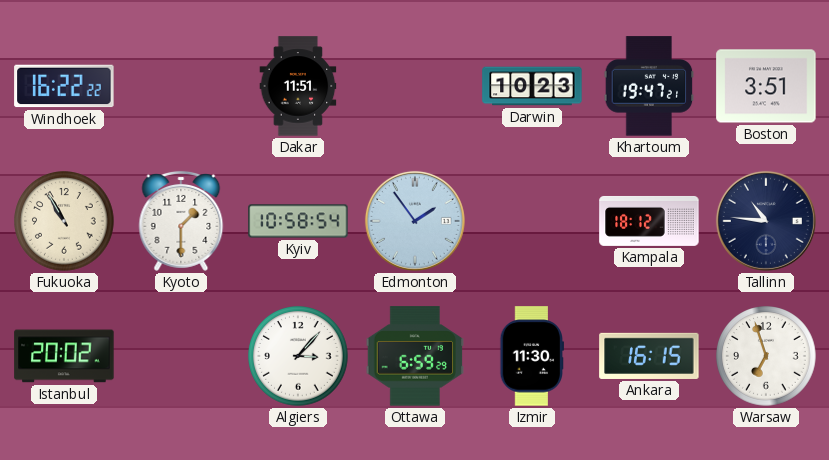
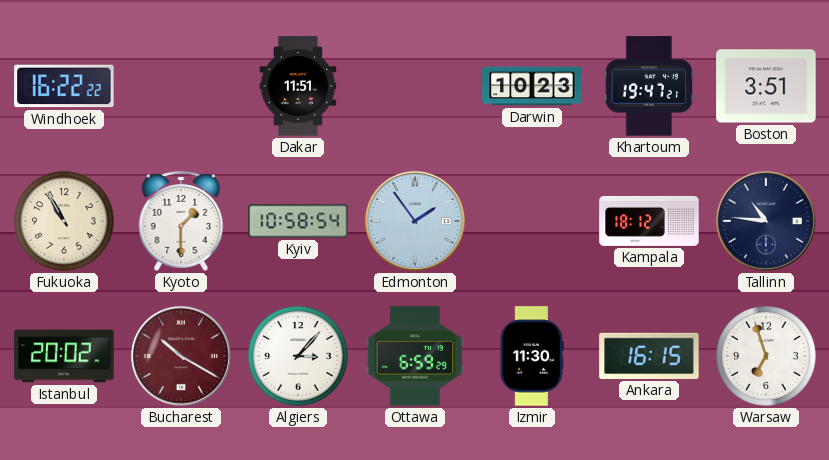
Bucharest: none -> 10:20 (181, 356)
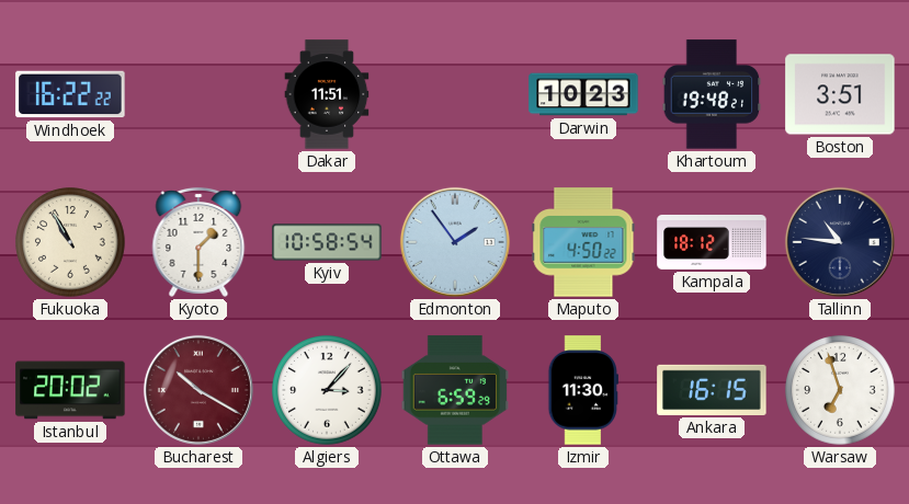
Khartoum: 19:47 -> 19:48 (712, 94)
Maputo: none -> 4:50 (583, 242)
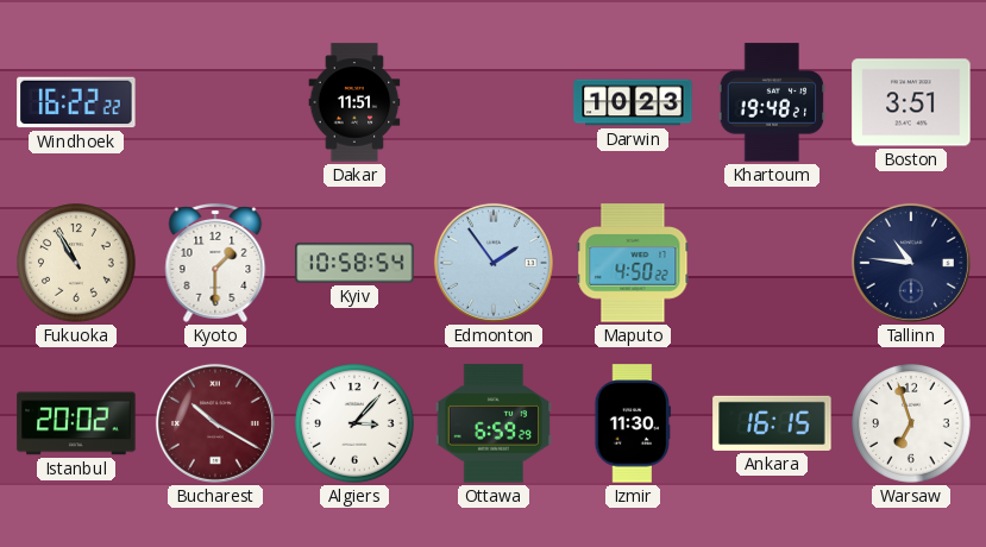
Kampala: 18:12 -> none (712, 242)
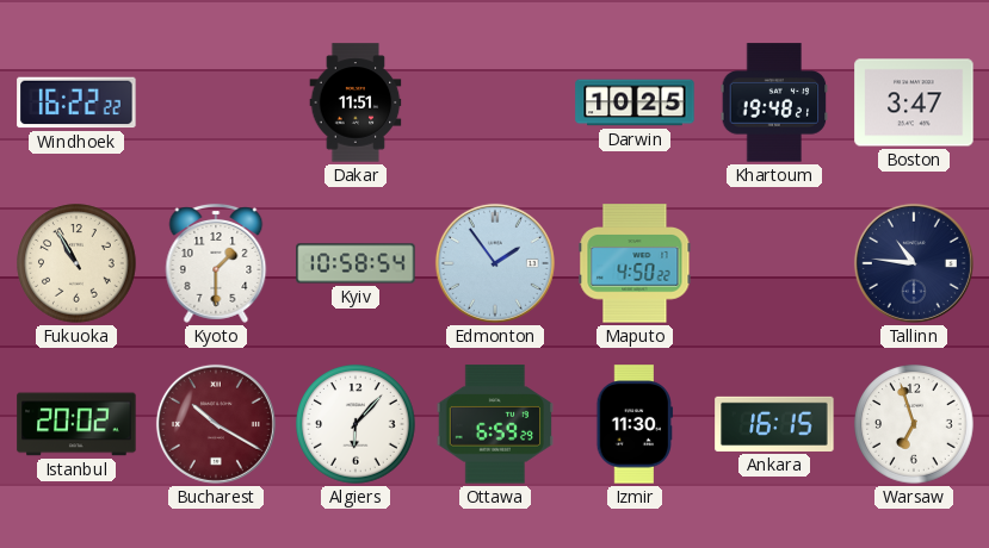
Darwin: 10:23 -> 10:25 (635, 102)
Boston: 3:51 -> 3:47 (914, 102)
Algiers: 3:07 -> 6:07 (356, 424)
